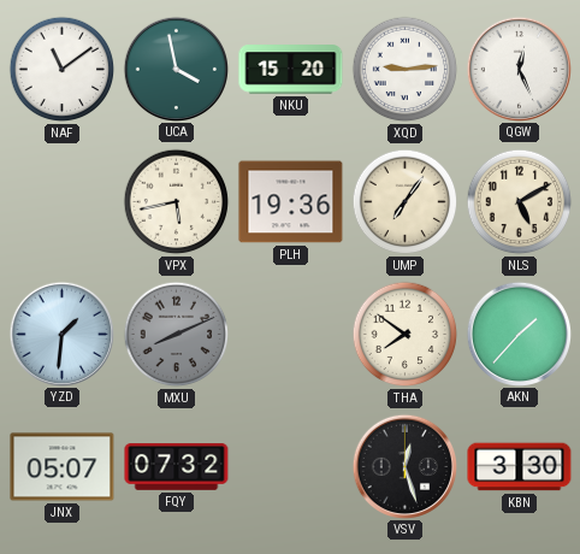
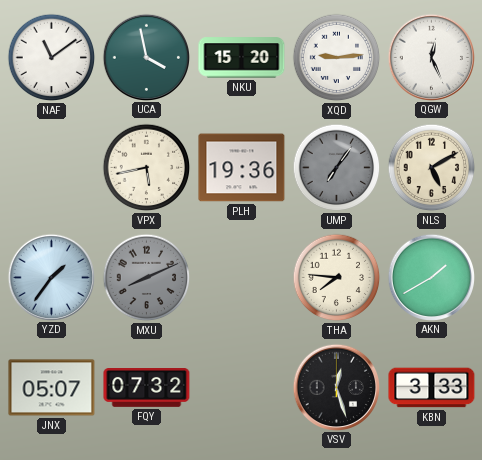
UMP dial: cream -> grey (337, 168)
YZD: 1:31 -> 1:36 (51, 277)
THA: 7:51 -> 7:46 (337, 278)
AKN: 1:37 -> 1:40 (431, 277)
KBN: 3:30 -> 3:33 (432, 388)
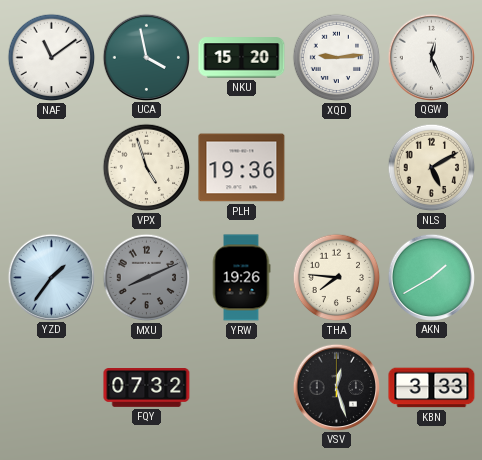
VPX: 5:43 -> 4:57 (147, 168)
UMP: 7:06 -> none (337, 168)
YRW: none -> 19:26 (241, 278)
JNX: 05:07 -> none (52, 388)
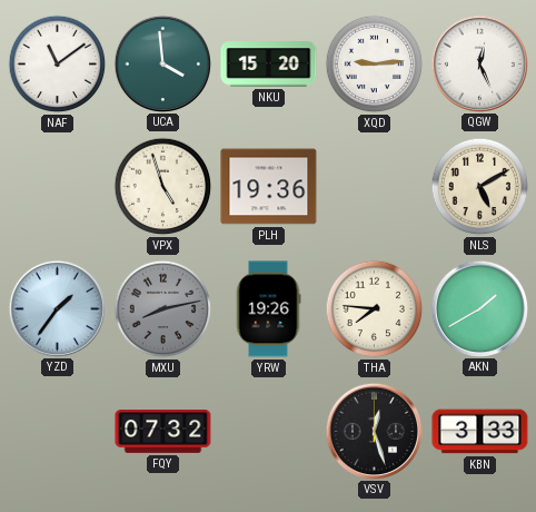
UCA: 3:58 -> 3:59 (162, 63)
MXU: 8:11 -> 8:13 (163, 309)
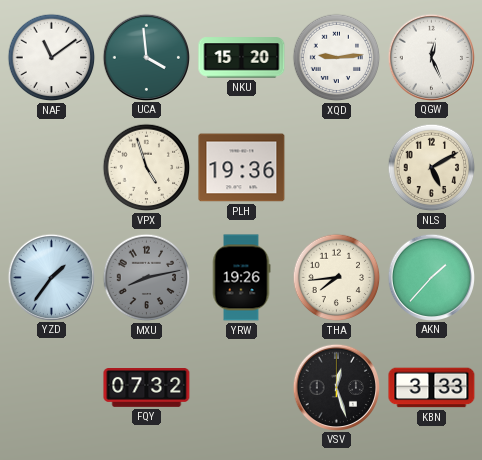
THA: 7:46 -> 7:44 (337, 278)
AKN: 1:40 -> 1:37 (431, 277)
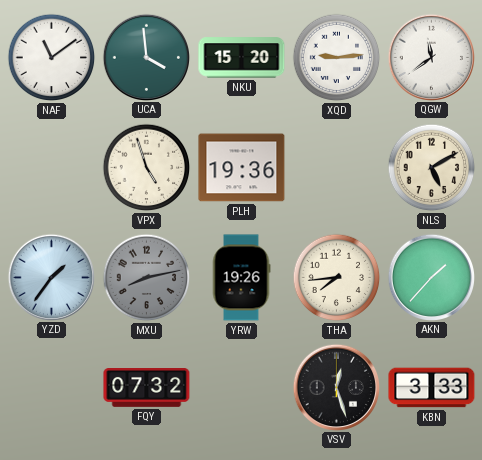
QGW: 12:26 -> 11:39 (431, 57)
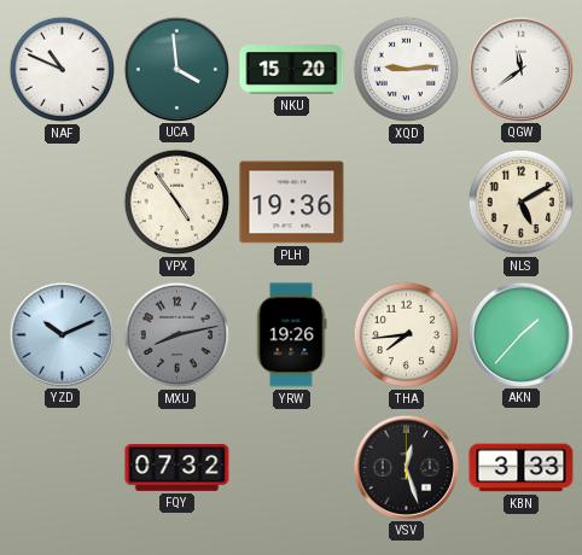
NAF: 11:09 -> 10:49 (63, 70)
VPX: 4:57 -> 4:54 (177, 203)
YZD: 1:36 -> 10:11 (62, 334)
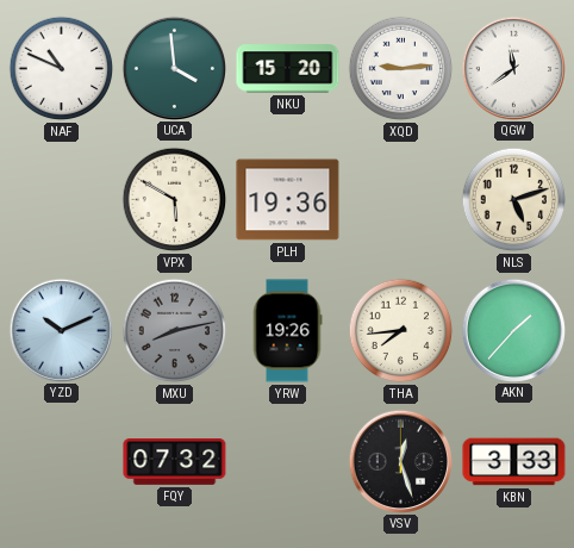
VPX: 4:54 -> 5:50 (175, 200)
NLS: 5:10 -> 5:12 (514, 200)
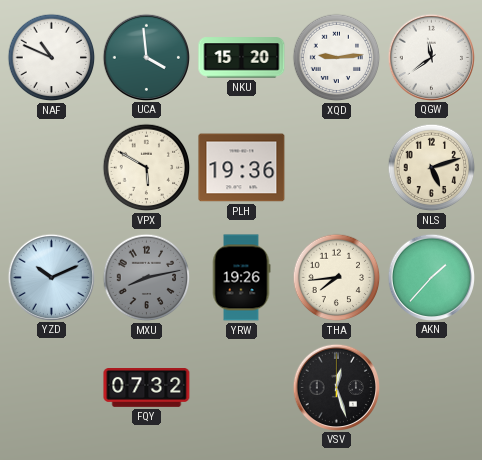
KBN: 3:33 -> none (514, 462)
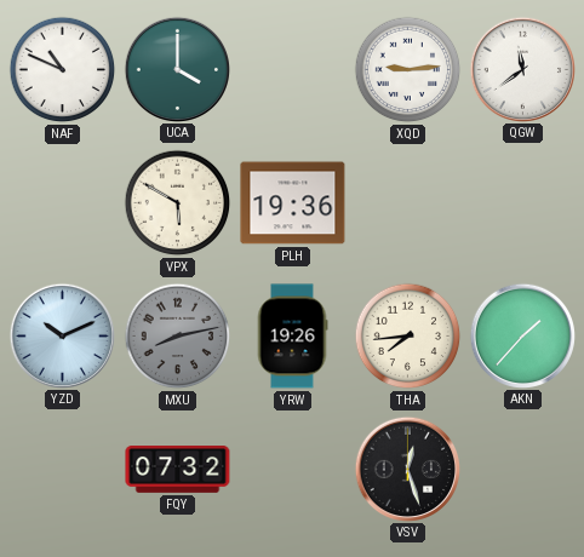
UCA: 3:59 -> 4:00 (177, 69)
NKU: 15:20 -> none (242, 58)
NLS: 5:12 -> none (432, 168)
